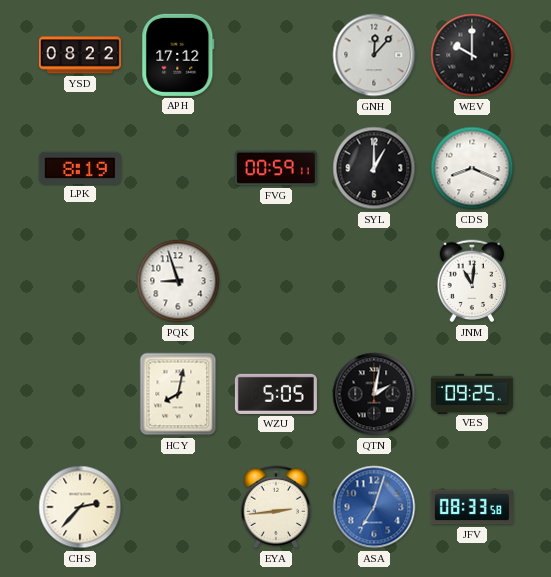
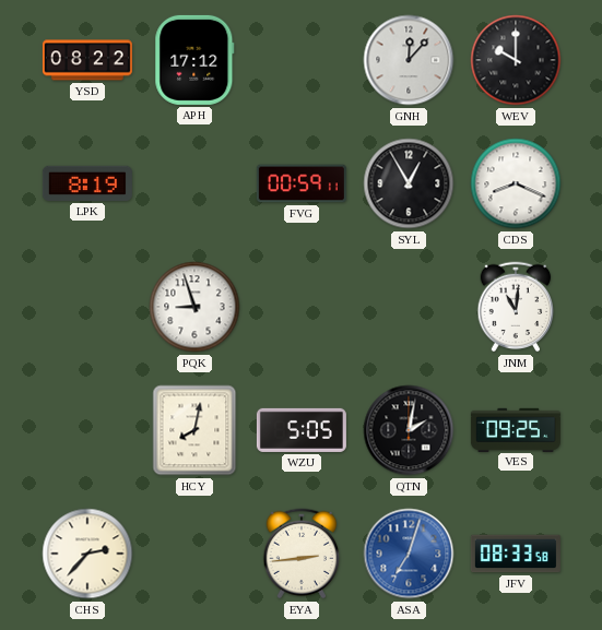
SYL: 1:00 -> 12:55 (409, 183)
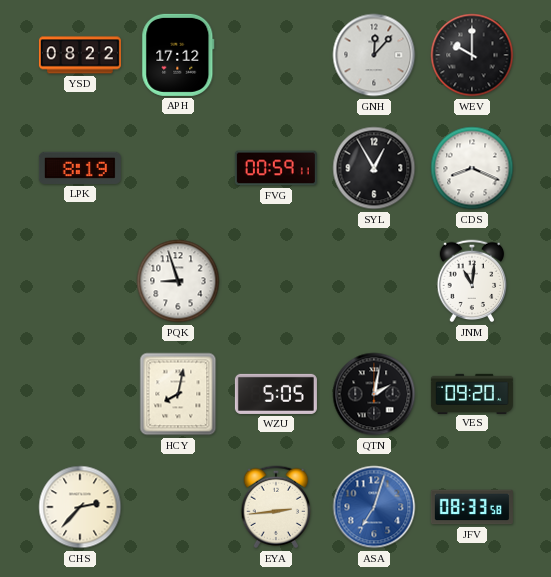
VES: 09:25 -> 09:20 (472, 393)
